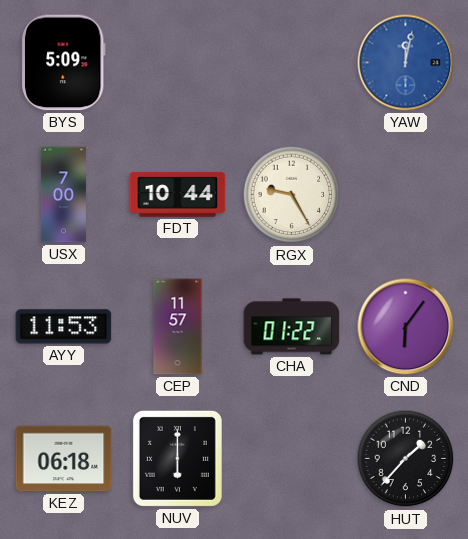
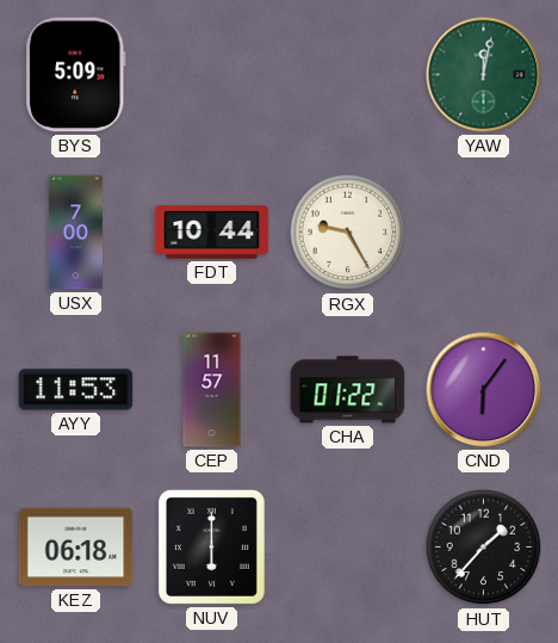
YAW dial: blue -> green (484, 75)
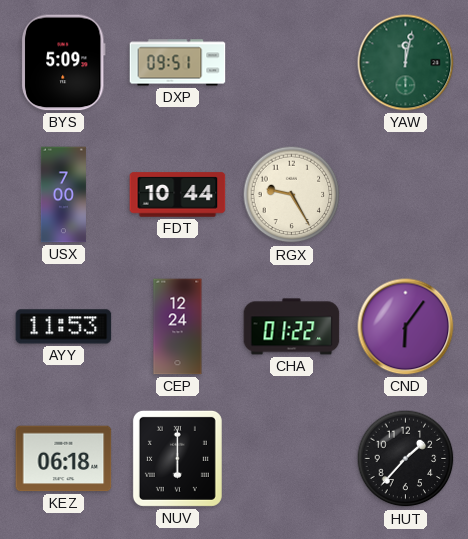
DXP: none -> 09:51 (178, 63)
CEP: 11:57 -> 12:24 (178, 327)
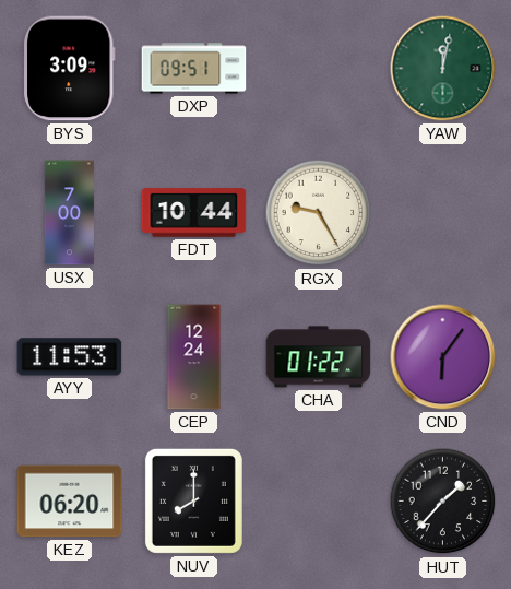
BYS: 5:09 -> 3:09 (69, 69)
KEZ: 06:18 -> 06:20 (70, 502)
NUV: 6:00 -> 8:00 (193, 500)
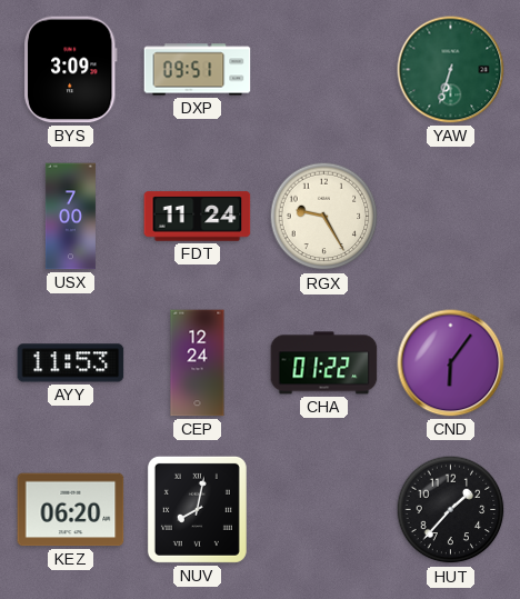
YAW: 12:02 -> 6:33 (451, 70)
FDT: 10:44 -> 11:24 (198, 217)
NUV: 8:00 -> 8:02 (197, 509)
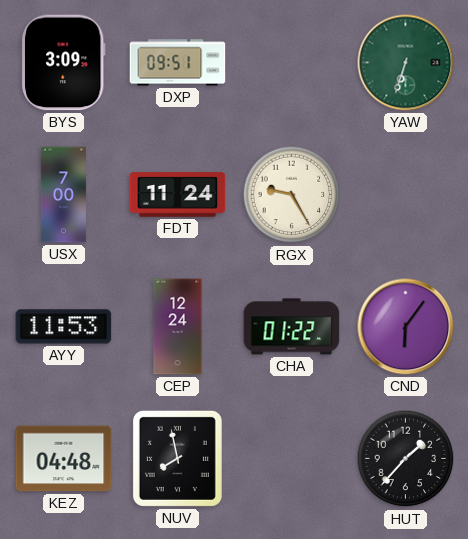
KEZ: 06:20 -> 04:48 (64, 459)
NUV: 8:02 -> 7:58 (177, 458)
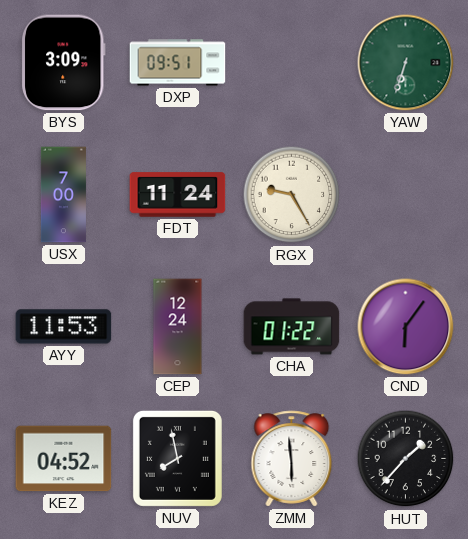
KEZ: 04:48 -> 04:52 (64, 459)
ZMM: none -> 5:59 (292, 459)
